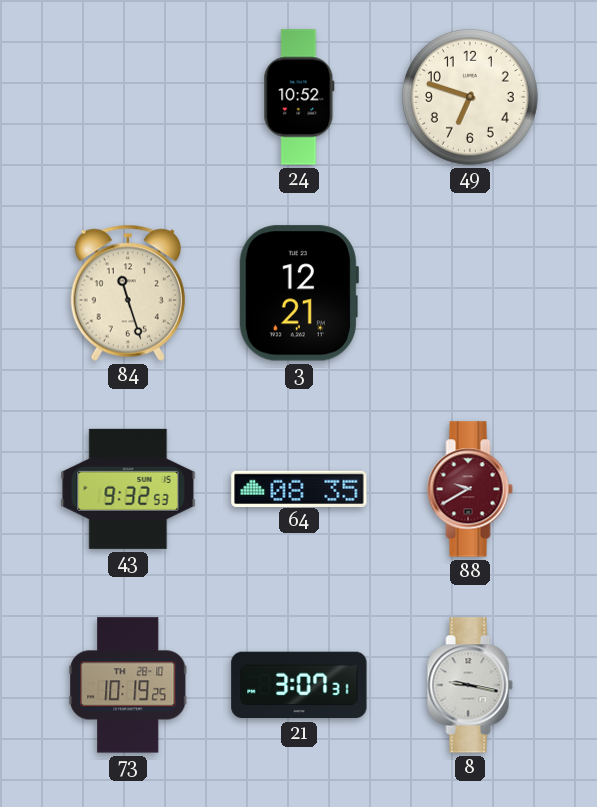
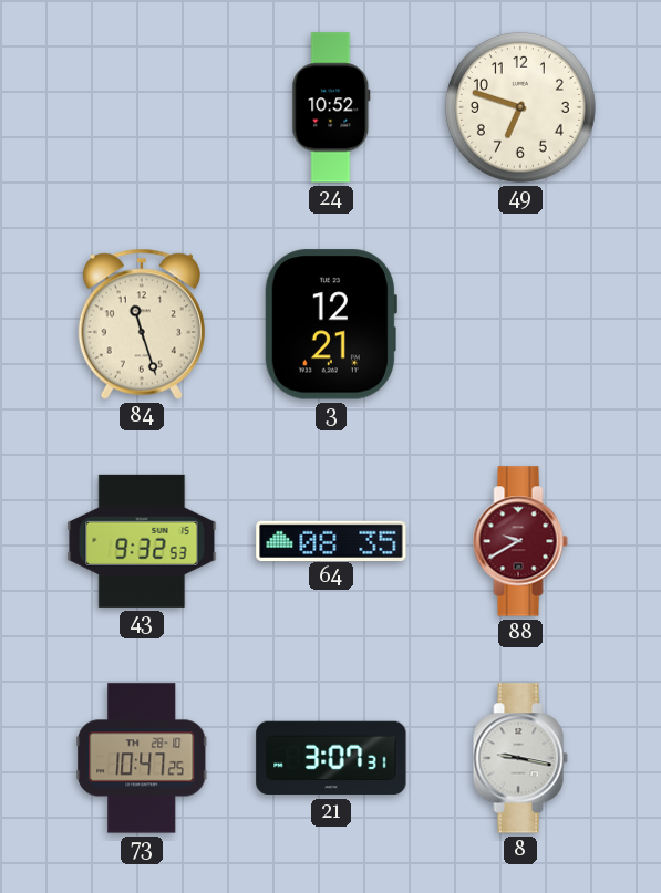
73: 10:19 -> 10:47 (142, 758)
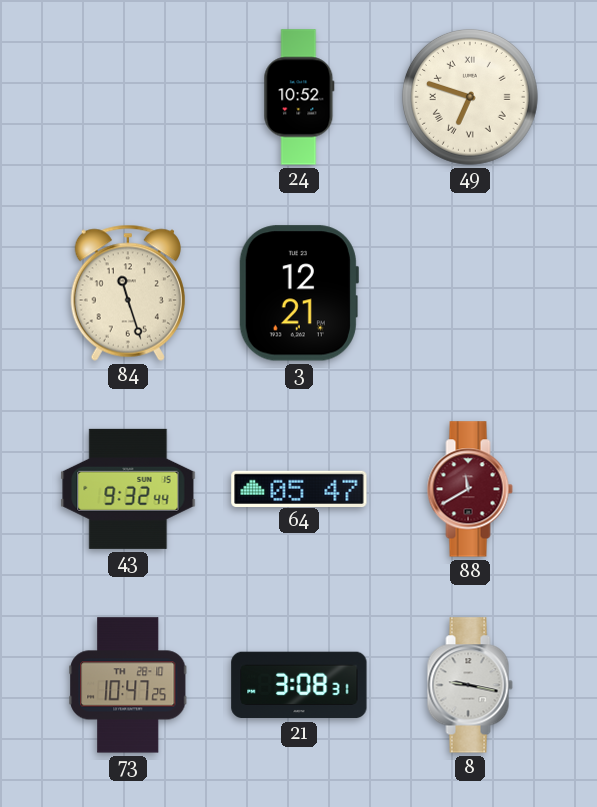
49 numerals: Arabic -> Roman (470, 97)
43: 9:32:53 -> 9:32:44 (128, 489)
64: 08:35 -> 05:47 (299, 488)
88: 9:40 -> 11:40 (470, 489)
21: 3:07 -> 3:08 (299, 685)
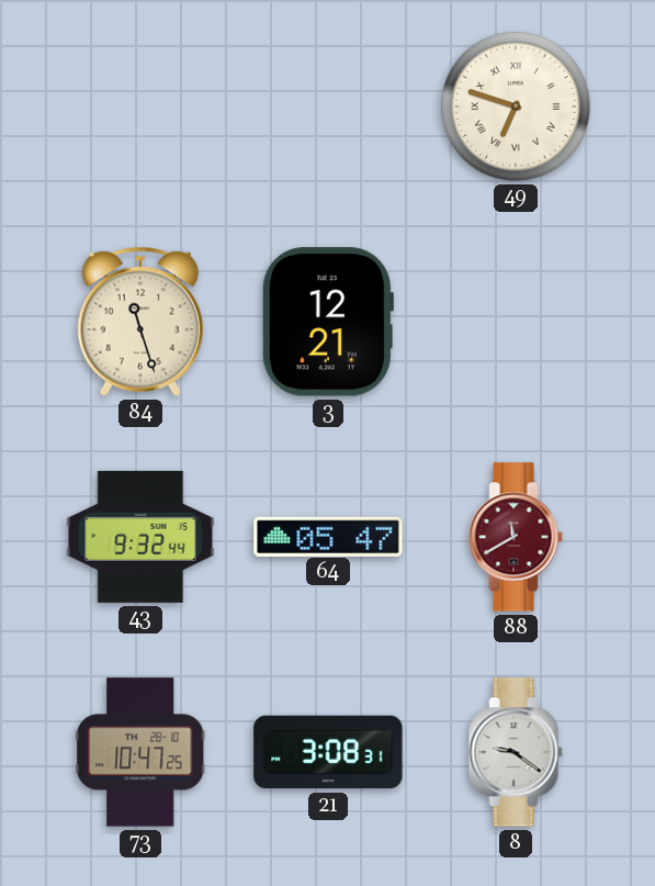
24: 10:52 -> none (299, 97)
8: 9:17 -> 9:21 (516, 752)
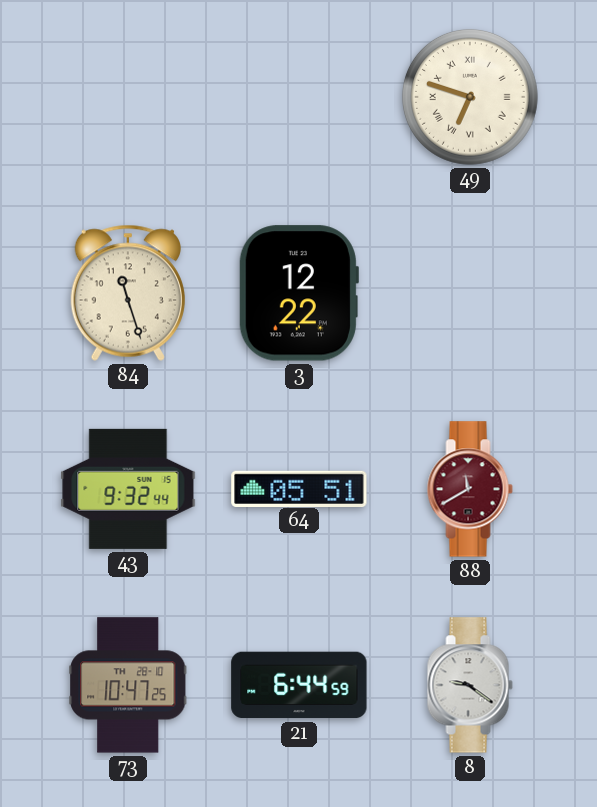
3: 12:21 -> 12:22 (298, 293)
64: 05:47 -> 05:51 (299, 488)
21: 3:08 -> 6:44 (299, 685)
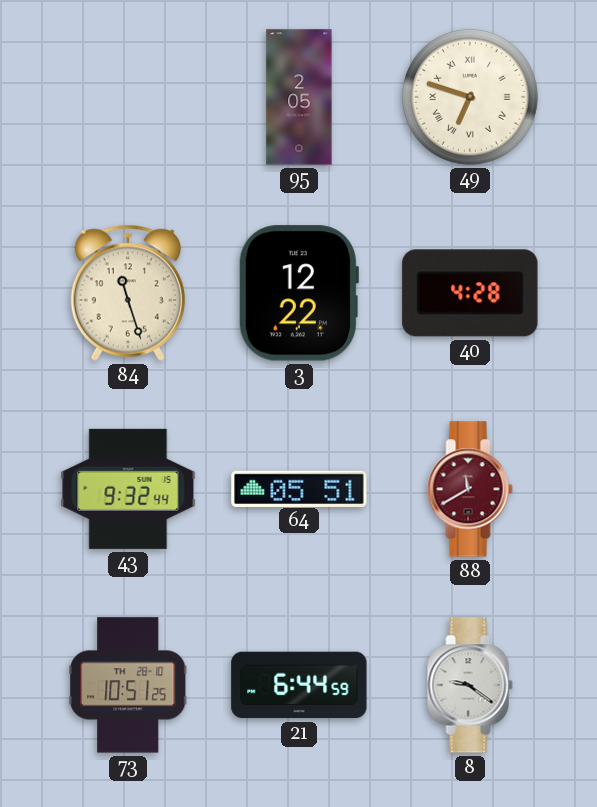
95: none -> 2:05 (299, 97)
40: none -> 4:28 (470, 293)
73: 10:47 -> 10:51 (128, 685)
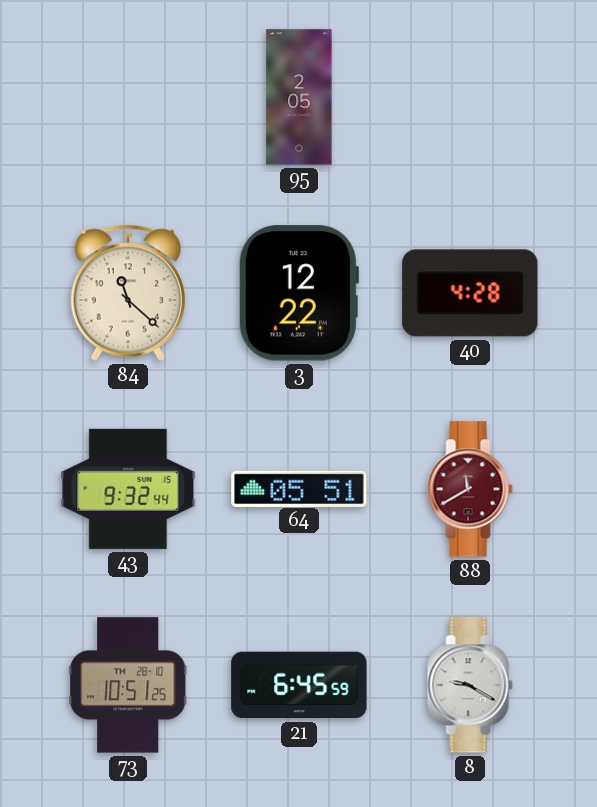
49: 6:48 -> none (470, 97)
84: 11:27 -> 11:22 (128, 293)
21: 6:44 -> 6:45 (299, 685)
8: 9:21 -> 9:20 (470, 685)
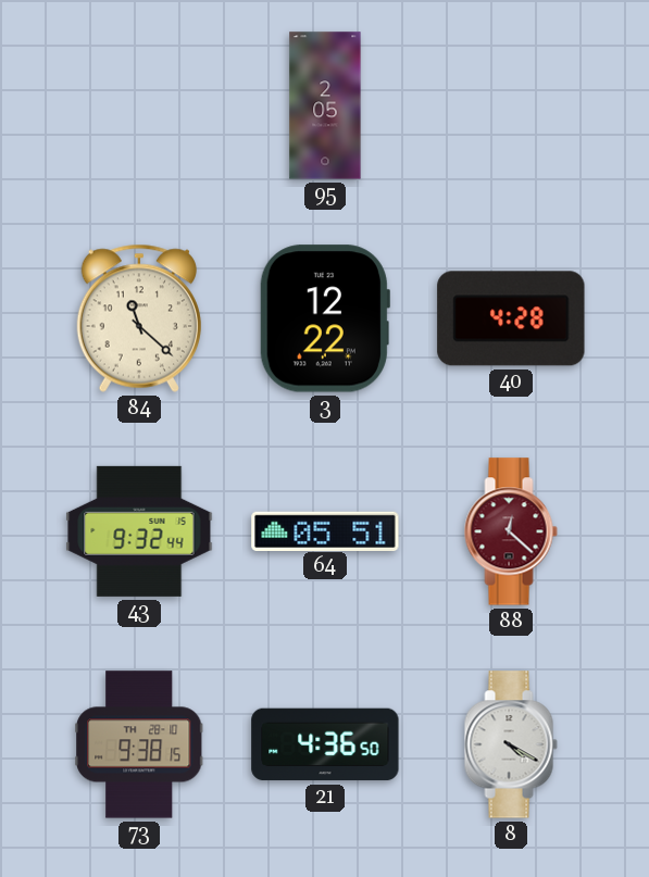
88: 11:40 -> 12:22 (511, 531)
73: 10:51 -> 9:38 (139, 744)
21: 6:45 -> 4:36 (325, 744)
8: 9:20 -> 4:20 (511, 744)
